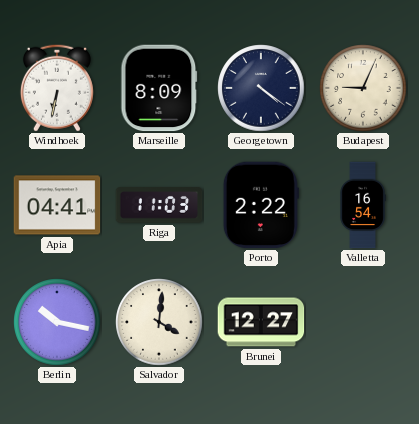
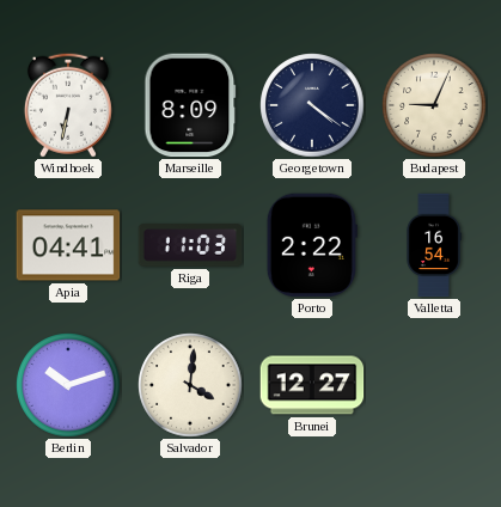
Berlin: 10:17 -> 10:12 (68, 385)
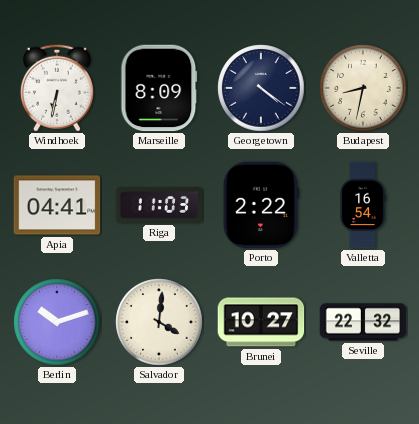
Budapest: 9:04 -> 8:32 (363, 88)
Brunei: 12:27 -> 10:27 (261, 322)
Seville: none -> 22:32 (363, 322)
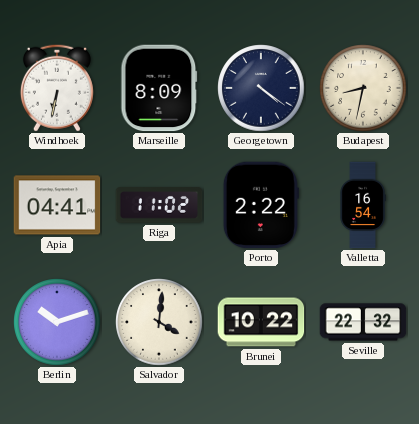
Riga: 11:03 -> 11:02 (159, 205)
Brunei: 10:27 -> 10:22 (261, 322)
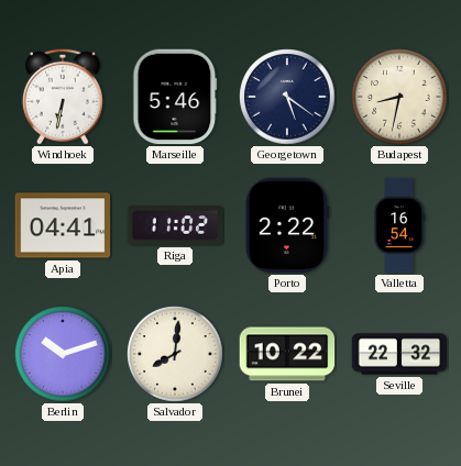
Marseille: 8:09 -> 5:46 (175, 97)
Georgetown: 4:21 -> 5:21 (287, 97)
Salvador: 4:01 -> 8:01 (175, 354)
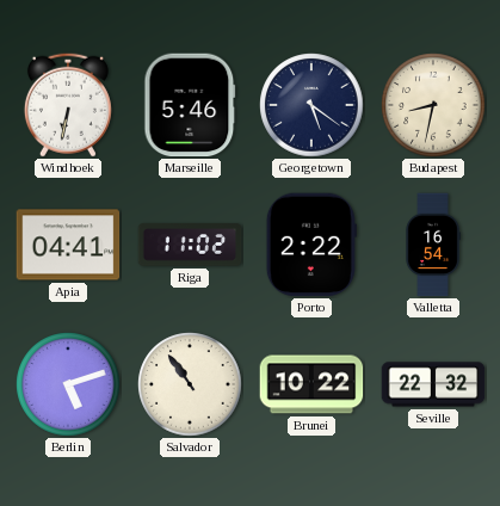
Berlin: 10:12 -> 5:12 (68, 384)
Salvador: 8:01 -> 10:54 (190, 384)
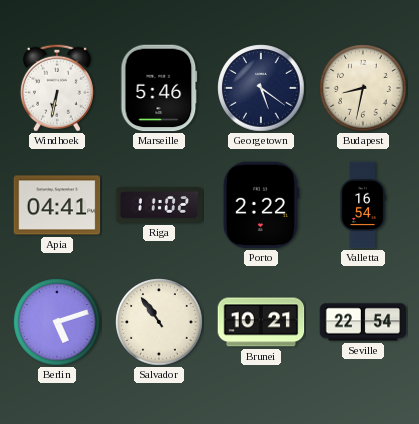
Brunei: 10:22 -> 10:21 (261, 322)
Seville: 22:32 -> 22:54 (363, 322)
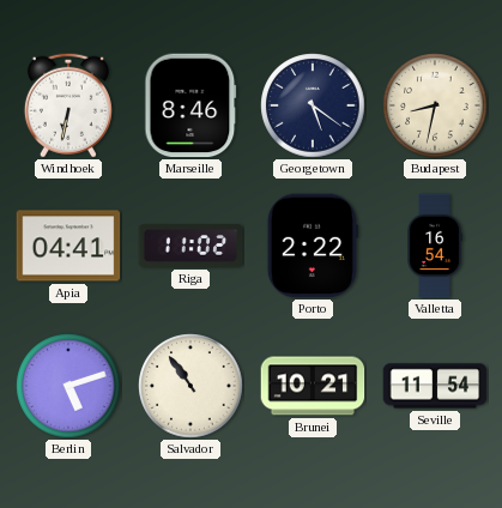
Marseille: 5:46 -> 8:46 (190, 105)
Seville: 22:54 -> 11:54 (435, 386)
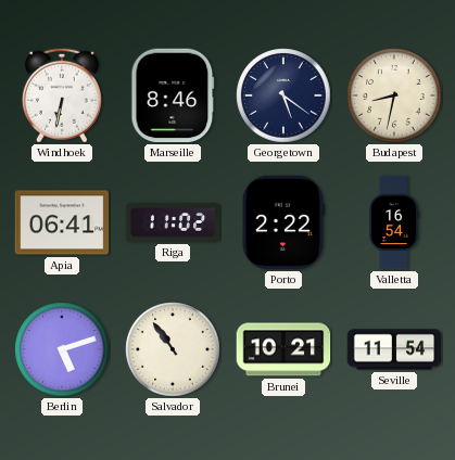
Apia: 04:41 -> 06:41 (62, 222)
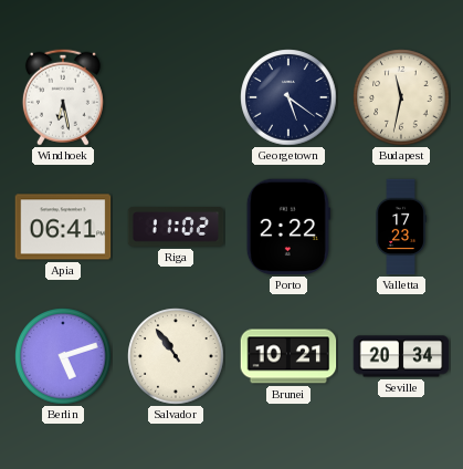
Windhoek: 6:32 -> 6:28 (63, 97)
Marseille: 8:46 -> none (173, 95)
Budapest: 8:32 -> 11:32 (401, 97)
Valletta: 16:54 -> 17:23 (401, 227)
Seville: 11:54 -> 20:34 (401, 356)
